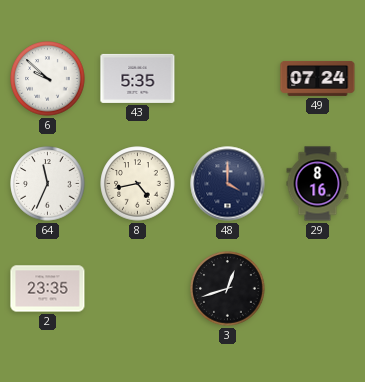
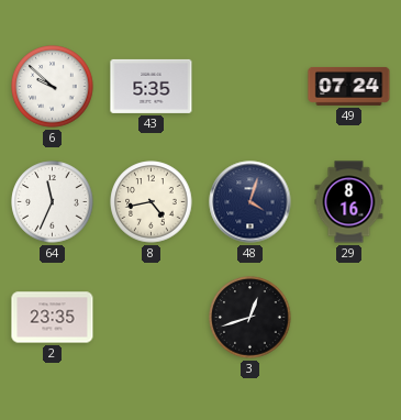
48: 4:00 -> 4:03 (250, 202)
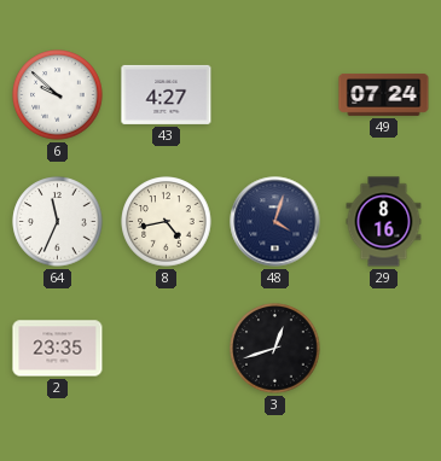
43: 5:35 -> 4:27 (167, 94)
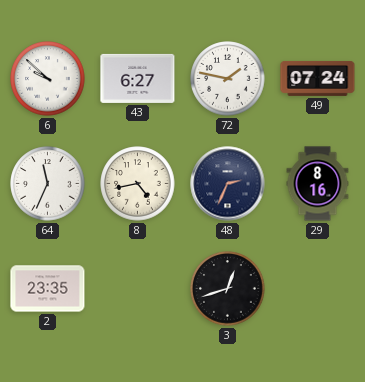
43: 4:27 -> 6:27 (138, 78)
72: none -> 1:47 (228, 79)
48: 4:03 -> 2:34 (228, 184)
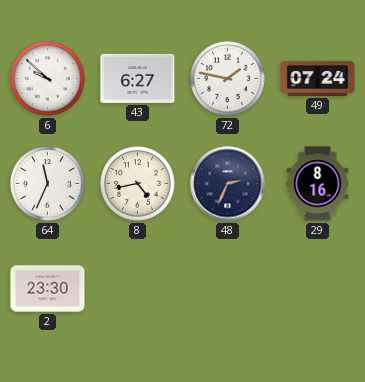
2: 23:35 -> 23:30 (48, 289)
3: 12:42 -> none (228, 289)
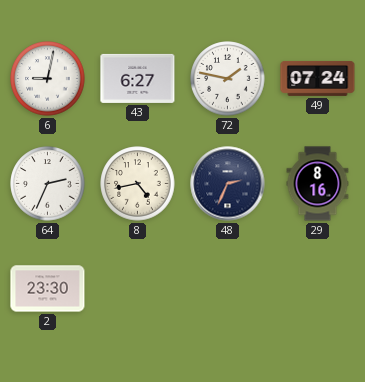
6: 9:52 -> 9:02 (48, 79)
64: 11:34 -> 2:34 (48, 184)
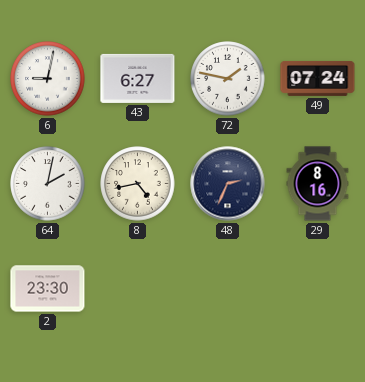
64: 2:34 -> 2:02 (48, 184)
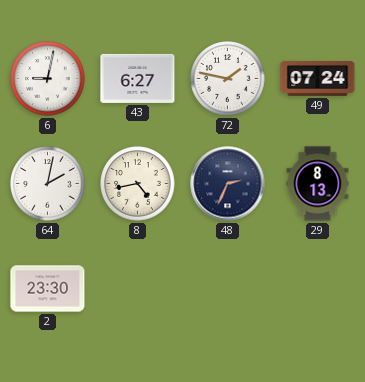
29: 8:16 -> 8:13 (318, 184)
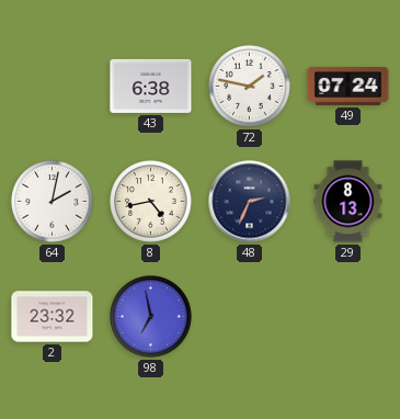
6: 9:02 -> none (48, 79)
43: 6:27 -> 6:38 (151, 86)
2: 23:30 -> 23:32 (53, 317)
98: none -> 6:58 (151, 317)
